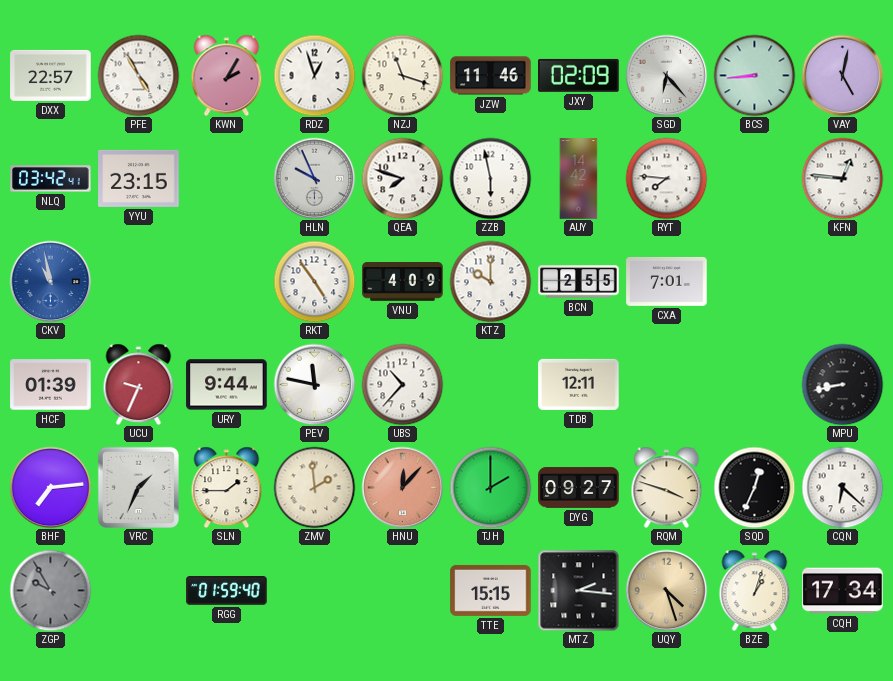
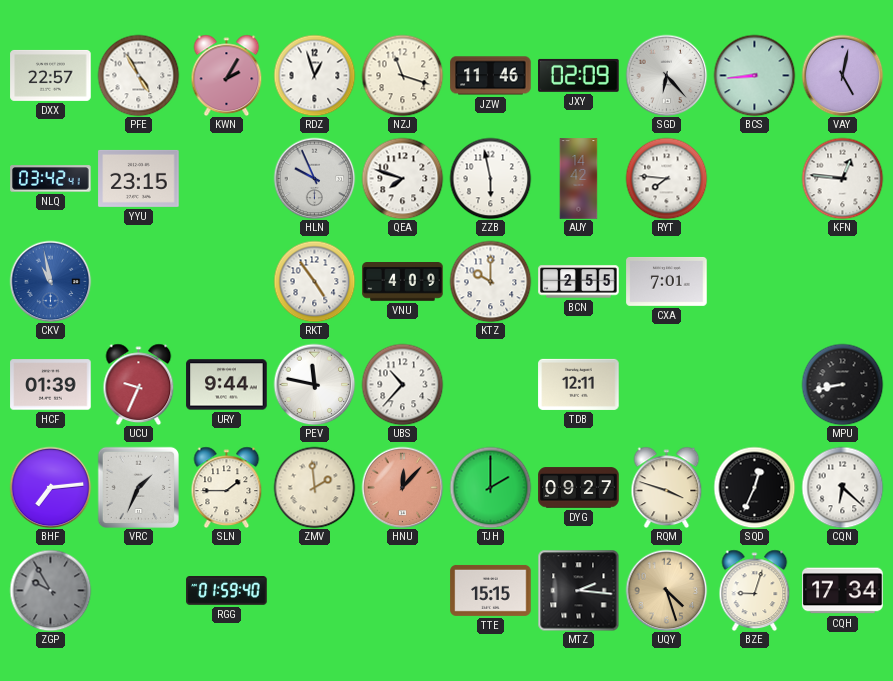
BZE: 1:03 -> 9:03 (755, 590)
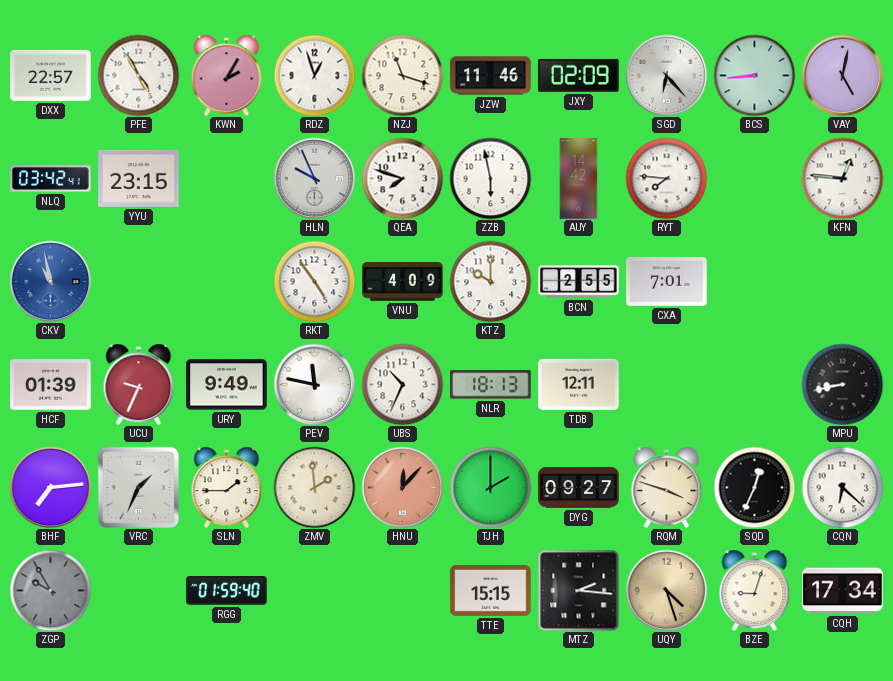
URY: 9:44 -> 9:49 (227, 385)
UBS: 10:37 -> 10:34 (402, 384)
NLR: none -> 18:13 (491, 385)
